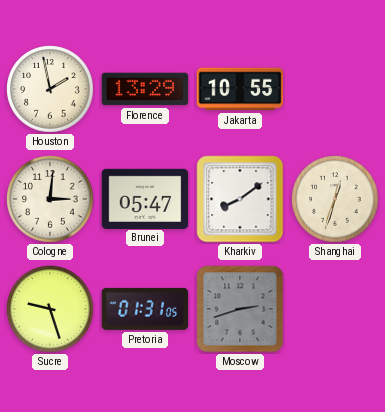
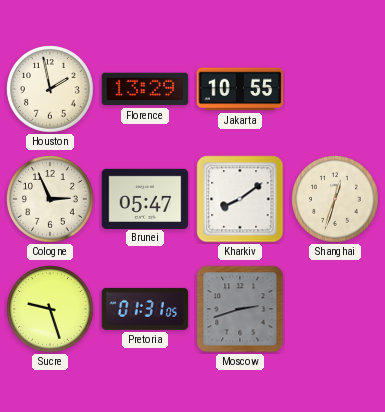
Cologne: 3:01 -> 2:56 (50, 199)
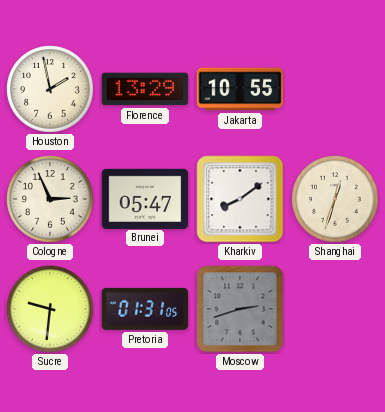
Sucre: 9:27 -> 9:31 (50, 309)
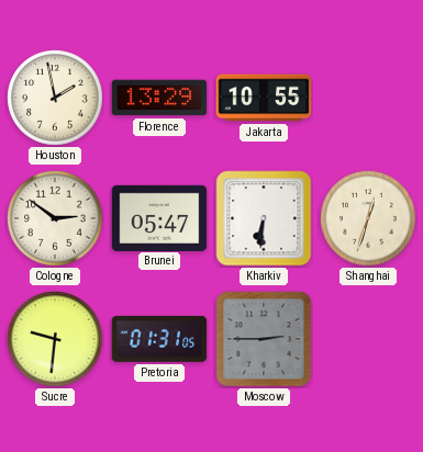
Cologne: 2:56 -> 2:51 (55, 218)
Kharkiv: 8:09 -> 6:31 (264, 218)
Moscow: 2:42 -> 2:45 (264, 339)
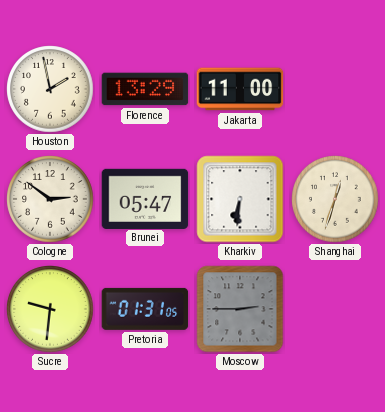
Jakarta: 10:55 -> 11:00 (240, 89)
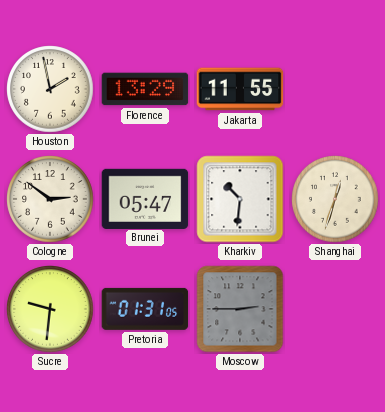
Jakarta: 11:00 -> 11:55 (240, 89)
Kharkiv: 6:31 -> 10:31 (240, 199)
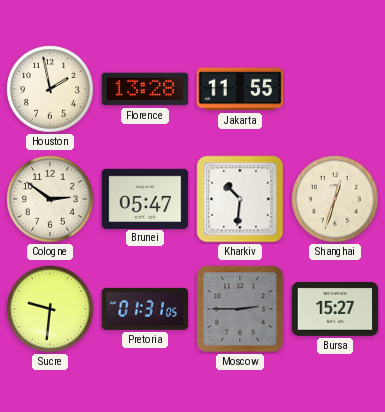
Florence: 13:29 -> 13:28 (145, 89)
Bursa: none -> 15:27 (335, 309)
